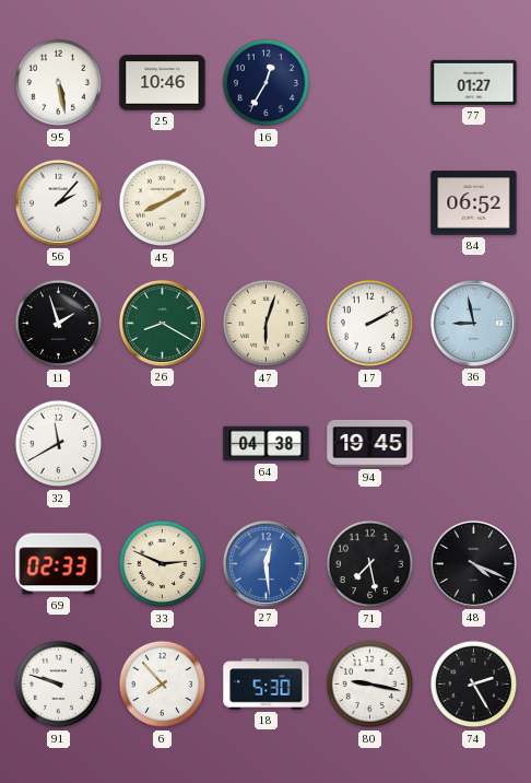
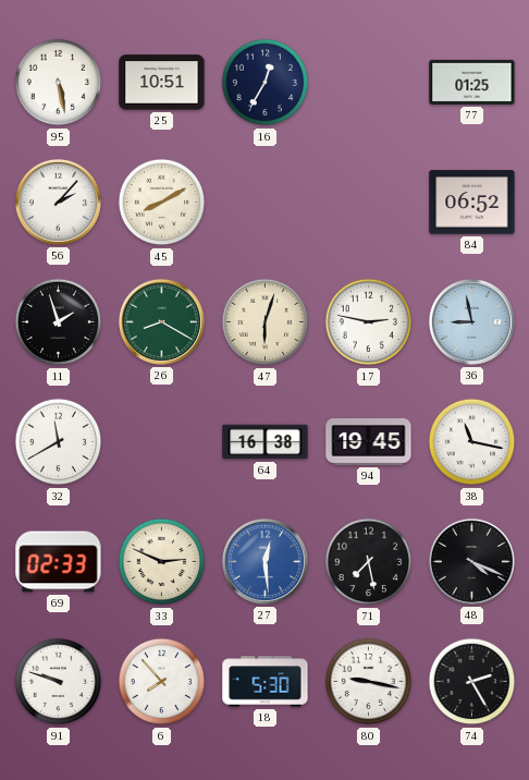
25: 10:46 -> 10:51 (162, 83)
77: 01:27 -> 01:25 (472, 82)
17: 2:10 -> 2:47 (369, 322)
64: 04:38 -> 16:38 (266, 442)
38: none -> 11:17 (472, 442)
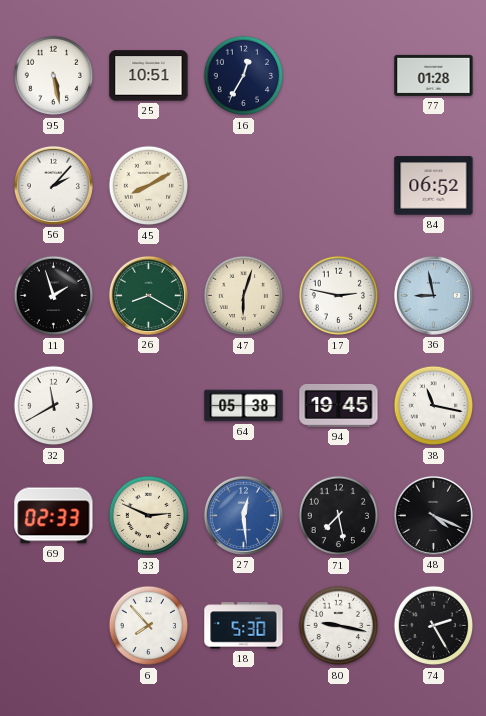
77: 01:25 -> 01:28 (434, 75)
64: 16:38 -> 05:38 (244, 406)
91: 9:48 -> none (59, 682)
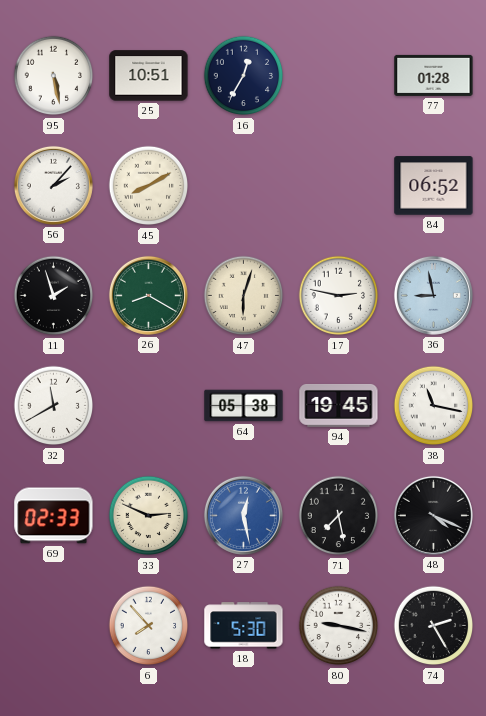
27: 12:29 -> 12:28 (243, 515)
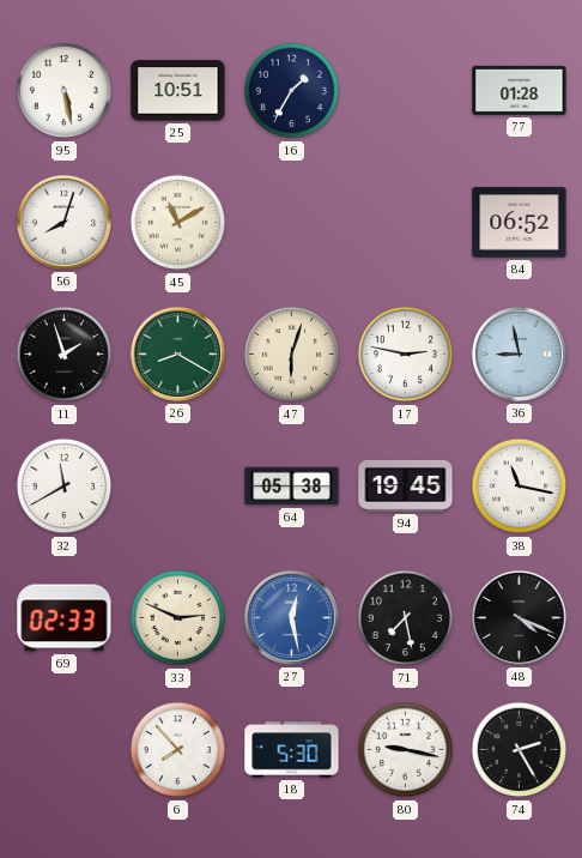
16: 12:35 -> 1:35 (292, 91)
56: 2:07 -> 8:03 (63, 222)
45: 8:10 -> 11:10 (178, 223)
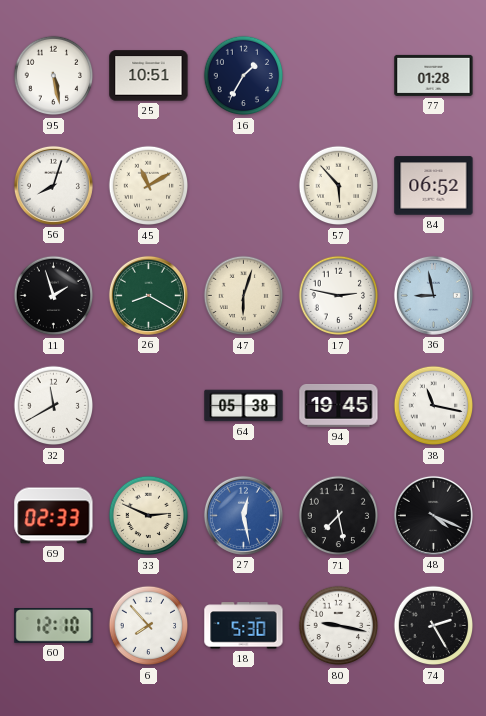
57: none -> 5:53 (339, 186)
60: none -> 12:10 (54, 626)
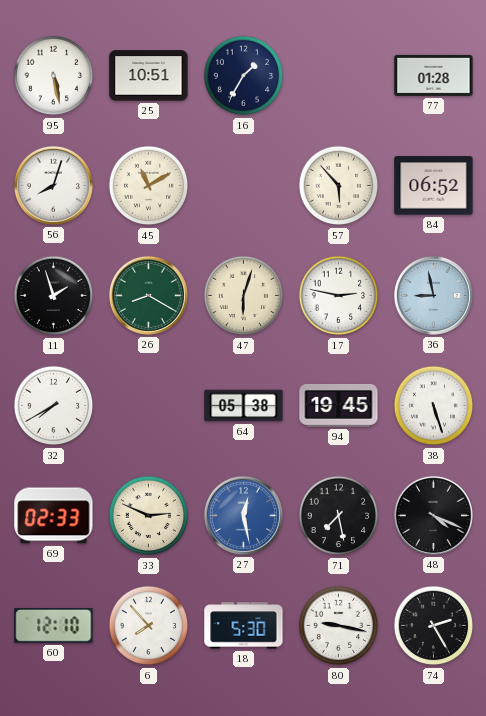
32: 11:40 -> 7:40 (54, 406)
38: 11:17 -> 5:27 (434, 406)
